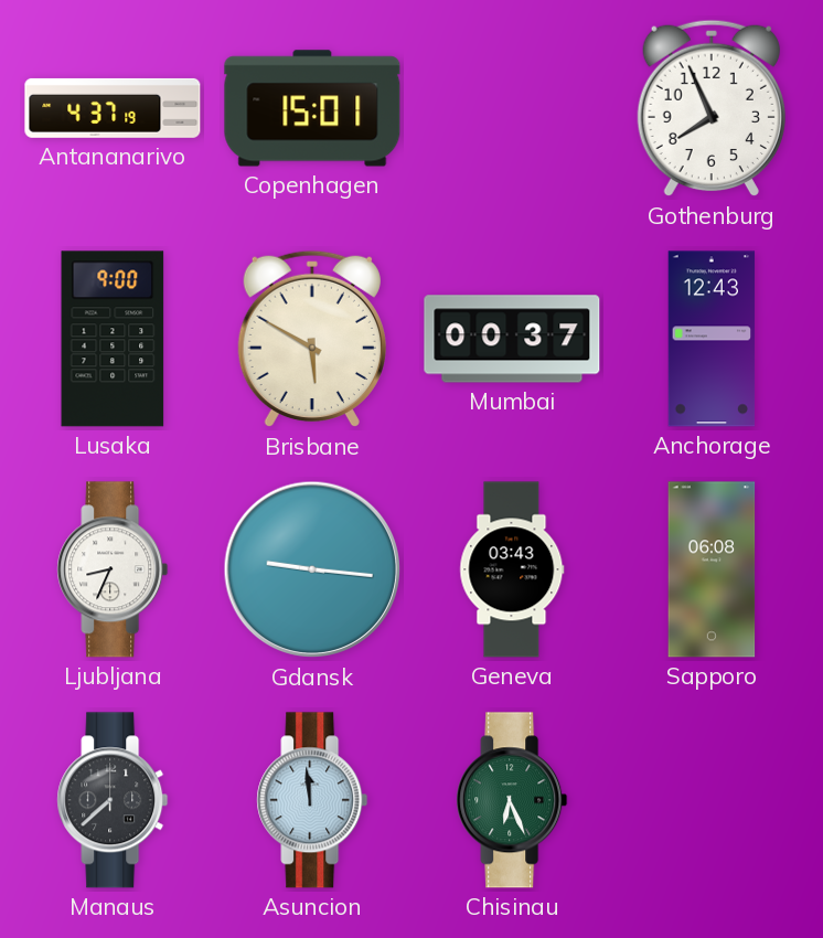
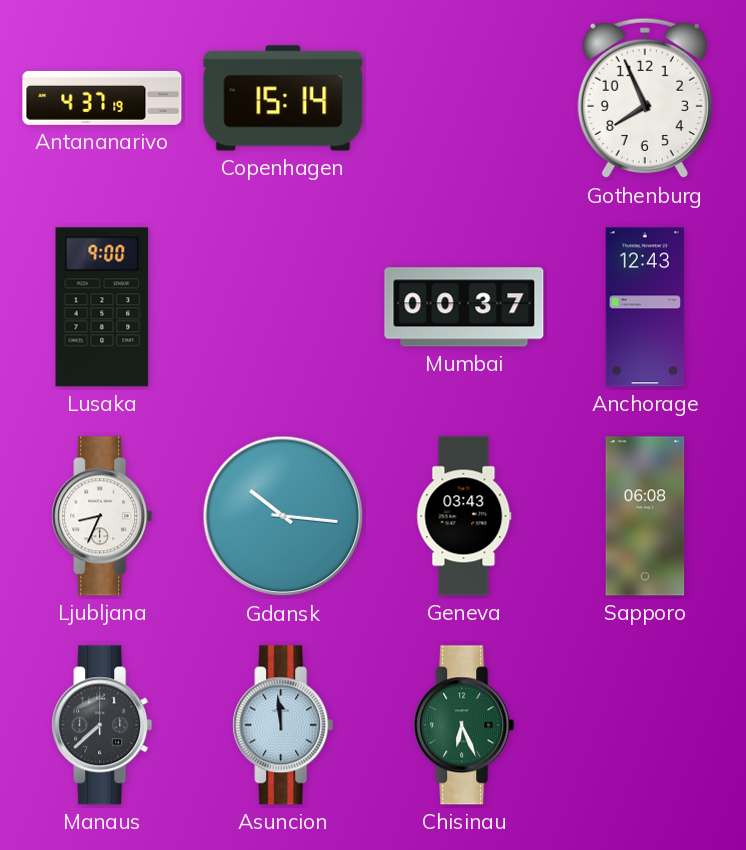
Copenhagen: 15:01 -> 15:14 (283, 98)
Brisbane: 5:50 -> none (312, 339)
Gdansk: 9:16 -> 10:16 (283, 516)
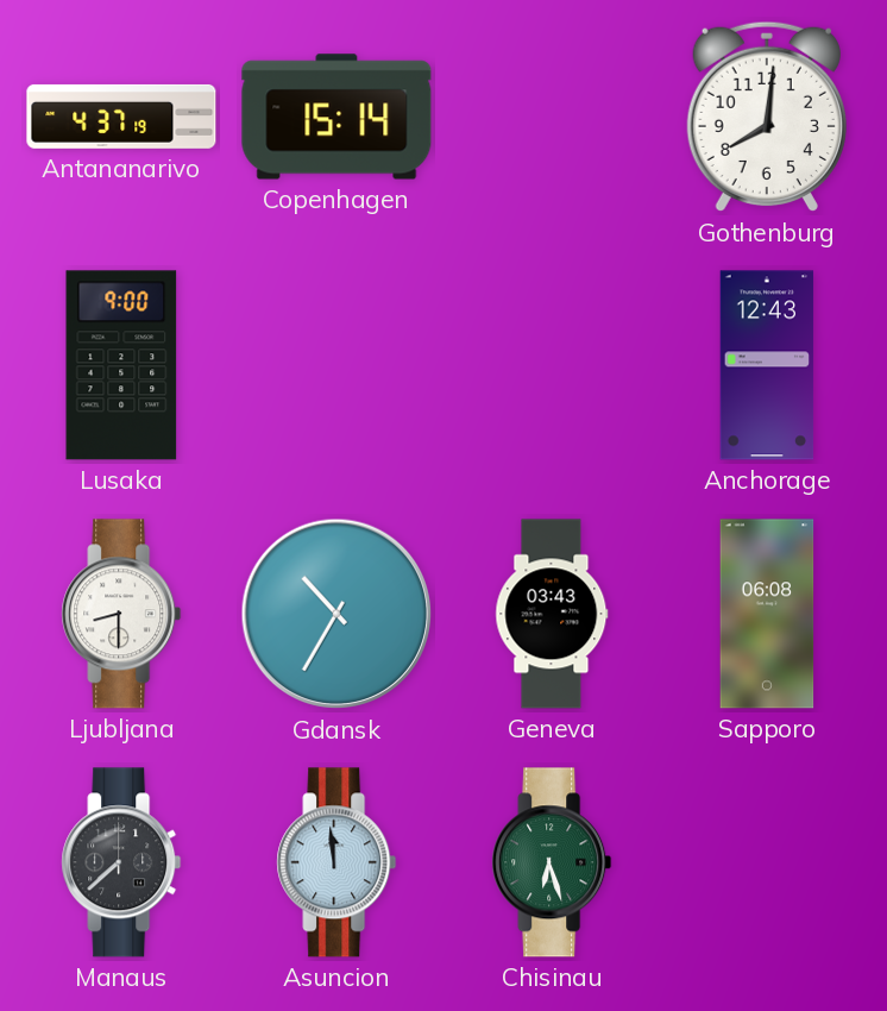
Gothenburg: 7:56 -> 8:01 (767, 117)
Mumbai: 00:37 -> none (464, 307)
Ljubljana: 8:34 -> 8:30 (121, 614)
Gdansk: 10:16 -> 10:35 (336, 614)
Chisinau: 6:26 -> 6:27 (552, 862)
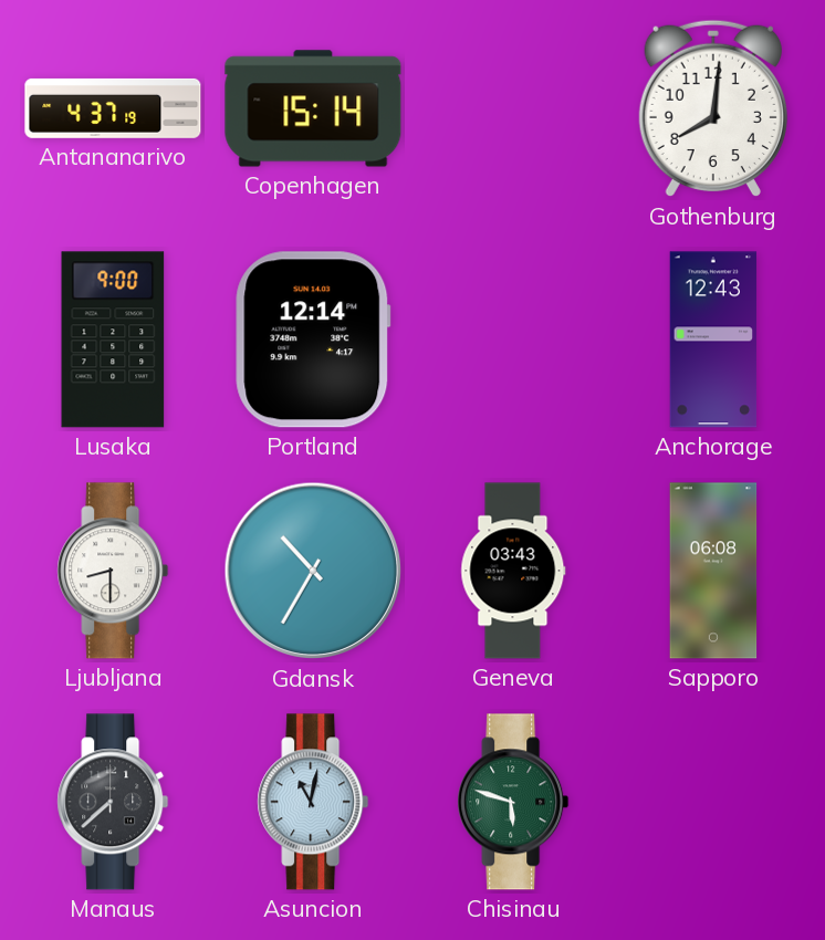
Portland: none -> 12:14 (313, 340)
Asuncion: 11:59 -> 11:02 (313, 802)
Chisinau: 6:27 -> 5:48 (513, 802)
